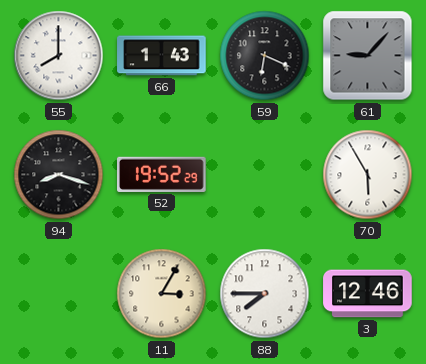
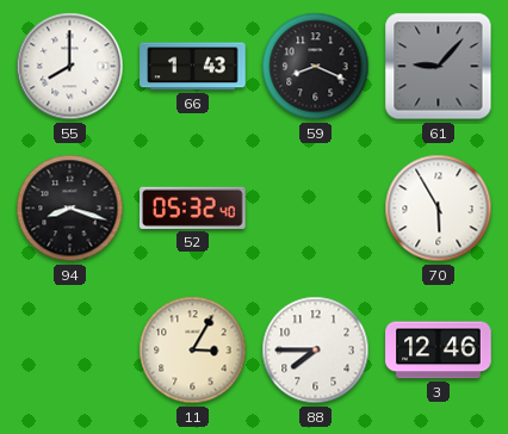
59: 6:19 -> 8:19 (316, 67)
52: 19:52 -> 05:32 (193, 207)
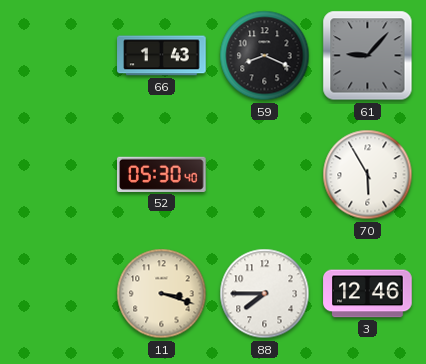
55: 8:00 -> none (70, 67)
94: 8:18 -> none (70, 209)
52: 05:32 -> 05:30 (162, 174)
11: 3:05 -> 3:18 (162, 294)
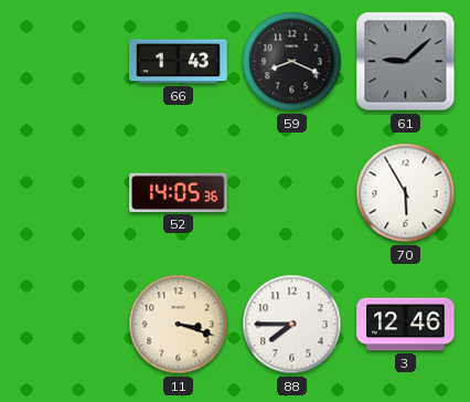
61: 9:07 -> 9:08 (406, 62)
52: 05:30 -> 14:05 (179, 192)
